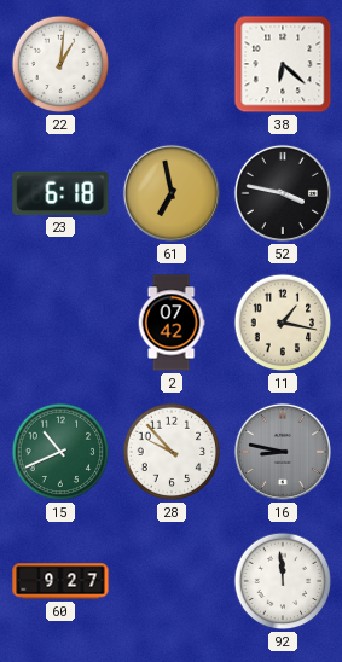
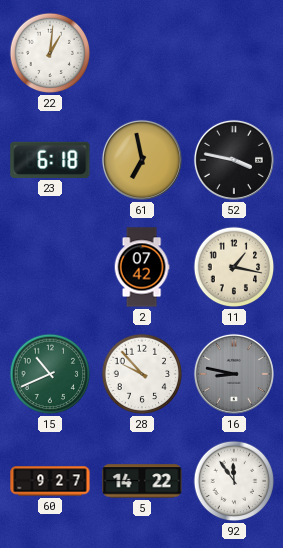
38: 6:22 -> none (283, 64)
5: none -> 14:22 (142, 481)
92: 11:59 -> 11:54 (234, 481)
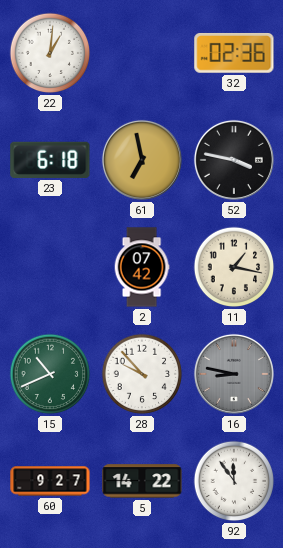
32: none -> 02:36 (234, 53)
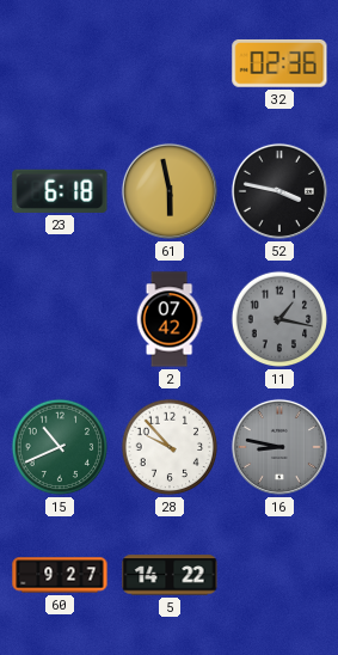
22: 1:01 -> none (50, 53)
61: 6:58 -> 5:58 (170, 191)
11 dial: cream -> grey (279, 319)
92: 11:54 -> none (234, 481)
